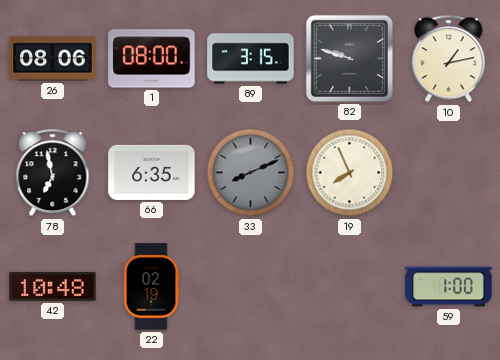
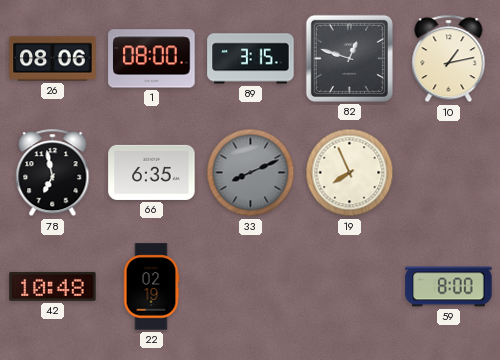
82: 9:48 -> 12:48 (349, 58)
59: 1:00 -> 8:00 (449, 287)
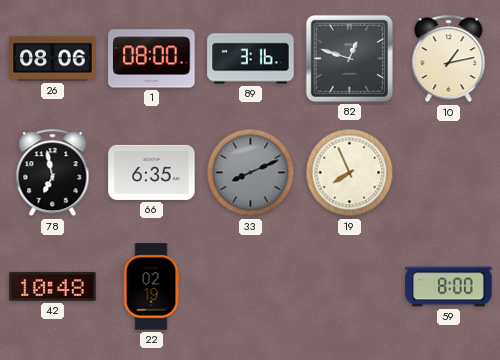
89: 3:15 -> 3:16 (251, 59)
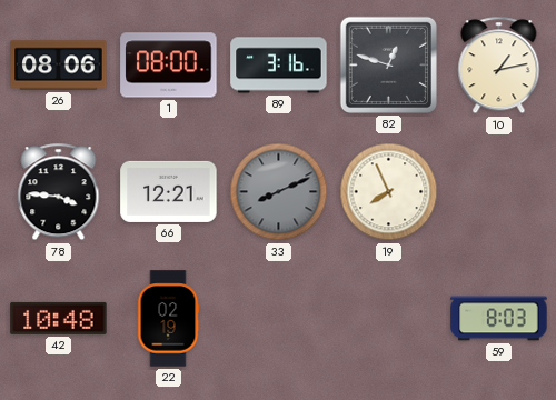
78: 6:58 -> 3:46 (59, 192)
66: 6:35 -> 12:21 (169, 191)
59: 8:00 -> 8:03 (499, 319)
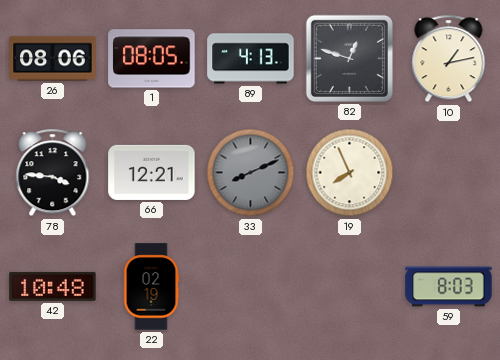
1: 08:00 -> 08:05 (152, 59)
89: 3:16 -> 4:13 (251, 59)
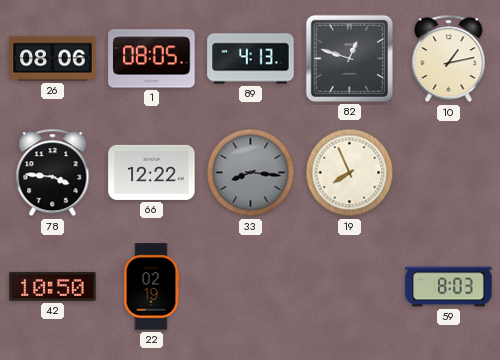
66: 12:21 -> 12:22 (152, 172)
33: 8:11 -> 8:16 (251, 173)
42: 10:48 -> 10:50 (53, 286)
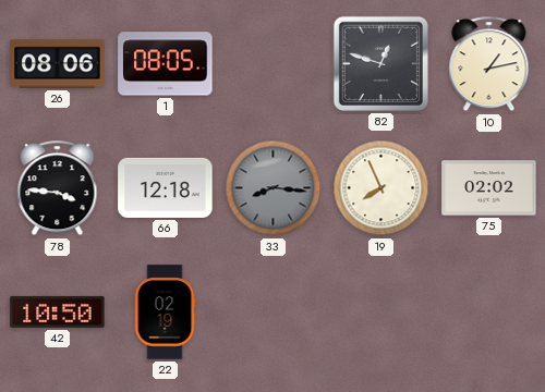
89: 4:13 -> none (251, 59)
66: 12:22 -> 12:18 (166, 187)
75: none -> 02:02 (489, 188)
59: 8:03 -> none (449, 287)
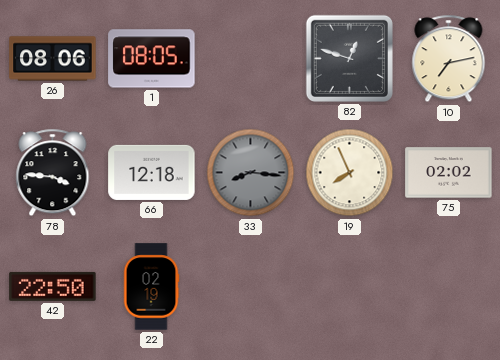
10: 1:13 -> 7:13 (449, 59)
42: 10:50 -> 22:50 (53, 286)
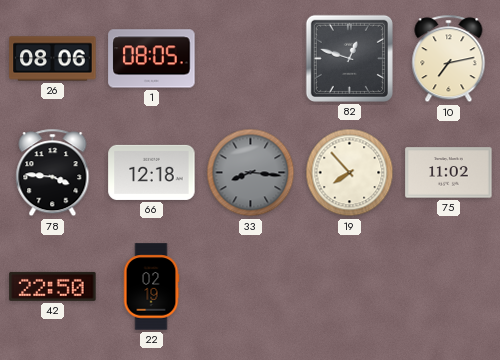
19: 7:56 -> 7:53 (350, 173)
75: 02:02 -> 11:02 (449, 173)
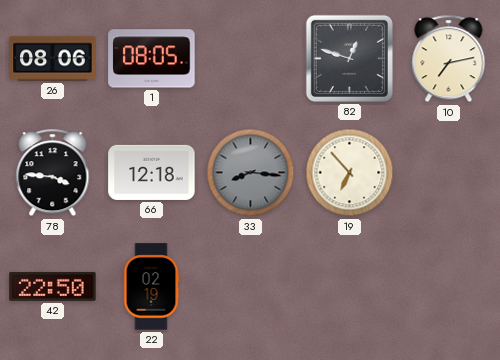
19: 7:53 -> 6:53 (350, 173)
75: 11:02 -> none (449, 173)
